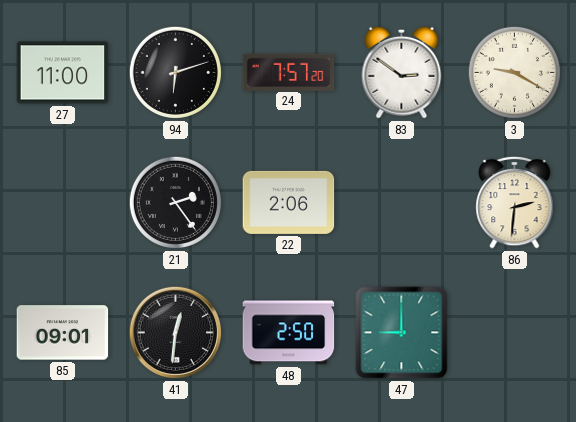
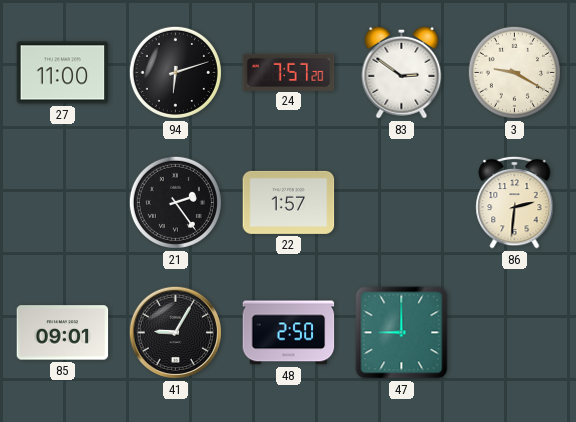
22: 2:06 -> 1:57 (289, 202)
41: 12:31 -> 9:05 (175, 332)
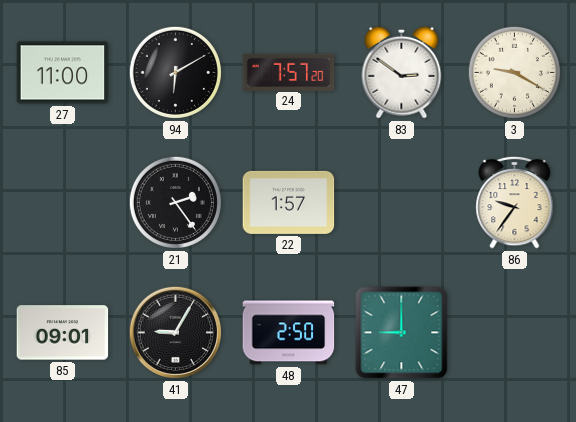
94: 6:12 -> 6:10 (175, 72)
86: 2:31 -> 9:36 (515, 202)
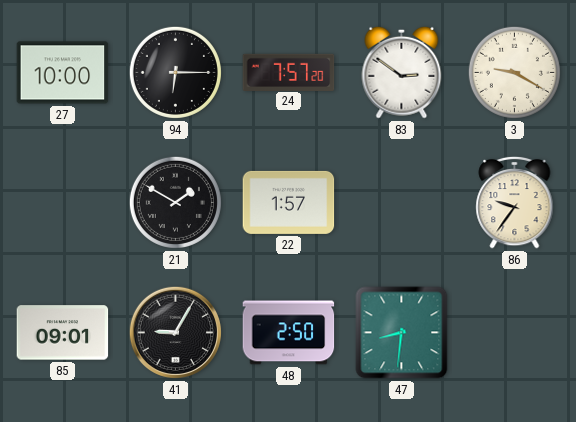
27: 11:00 -> 10:00 (63, 73)
94: 6:10 -> 6:15 (175, 72)
21: 2:24 -> 1:50 (175, 202)
47: 9:00 -> 8:31 (402, 333)
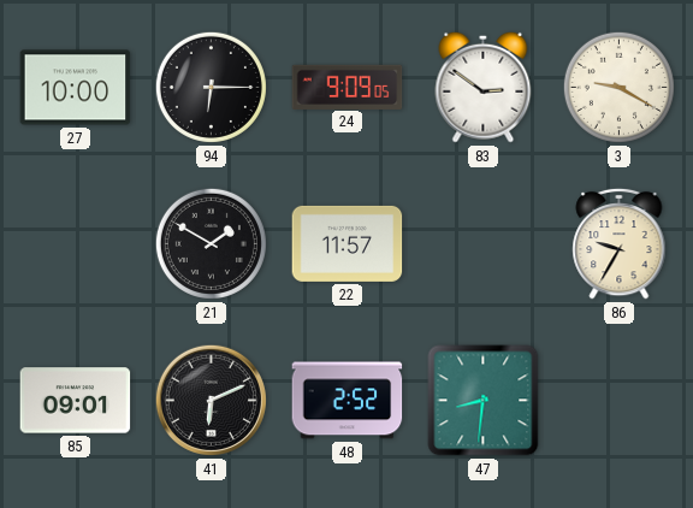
24: 7:57 -> 9:09 (348, 87)
22: 1:57 -> 11:57 (348, 243)
86: 9:36 -> 9:35 (620, 243)
41: 9:05 -> 6:11 (211, 400)
48: 2:50 -> 2:52 (348, 401)
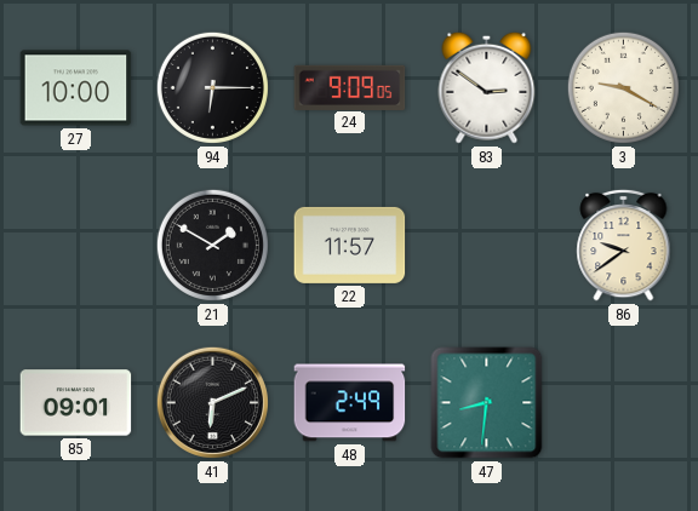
86: 9:35 -> 9:39 (624, 245)
48: 2:52 -> 2:49 (350, 403)
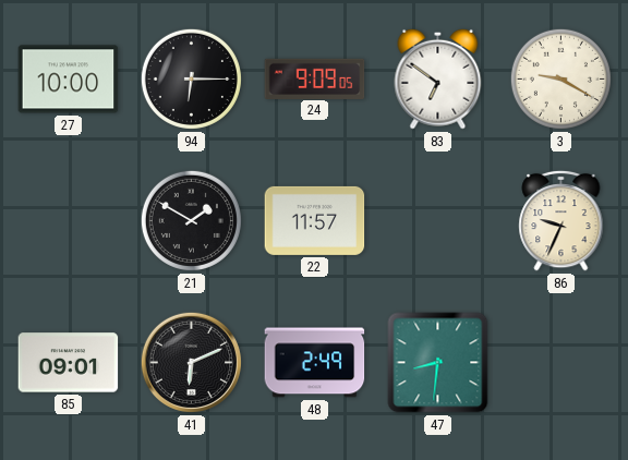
83: 2:51 -> 6:51 (438, 78)
86: 9:39 -> 9:34 (561, 220)
